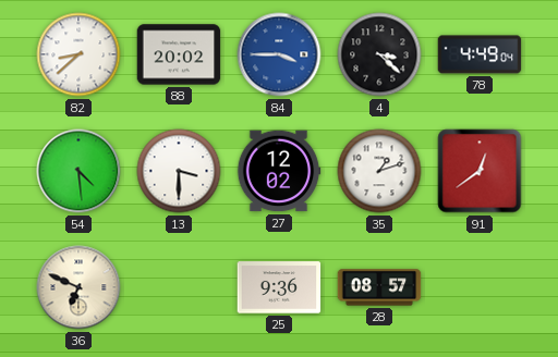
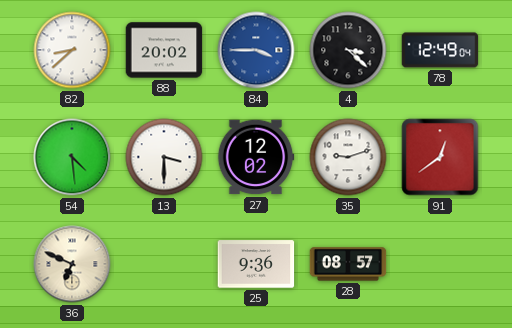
78: 4:49 -> 12:49 (440, 50)
35: 1:12 -> 9:12 (348, 157)
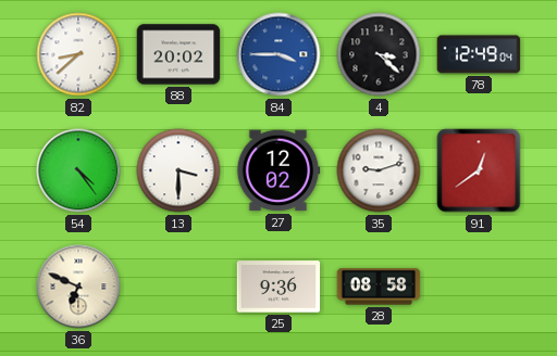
54: 4:29 -> 4:24 (78, 170)
28: 08:57 -> 08:58 (379, 287)
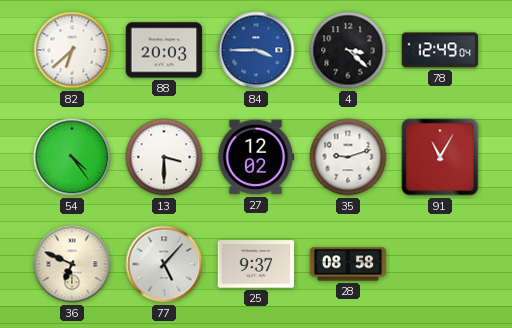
82: 8:38 -> 6:38 (72, 50)
88: 20:02 -> 20:03 (164, 50)
91: 12:39 -> 11:05 (440, 157)
77: none -> 5:07 (164, 264)
25: 9:36 -> 9:37 (256, 264)
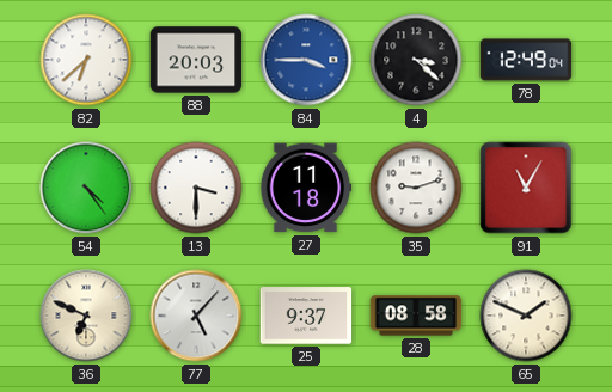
27: 12:02 -> 11:18 (306, 188)
65: none -> 1:49 (526, 316)
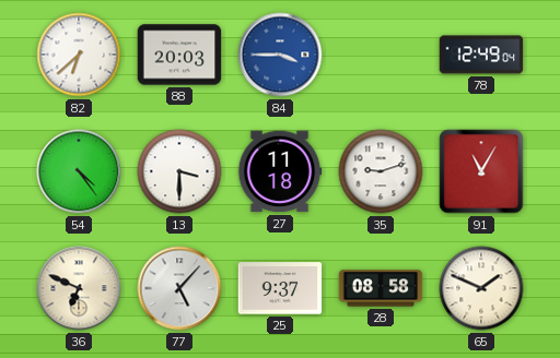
4: 3:22 -> none (416, 60)
